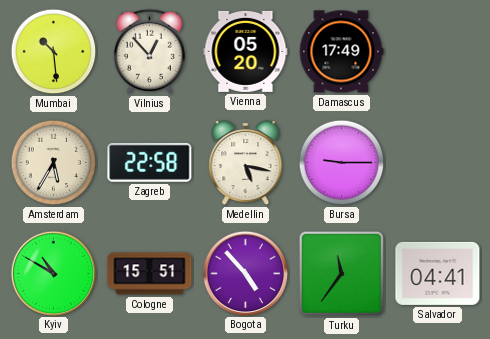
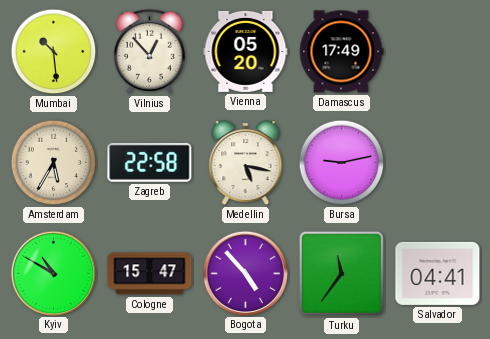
Bursa: 9:15 -> 9:13 (342, 163)
Cologne: 15:51 -> 15:47 (150, 274)
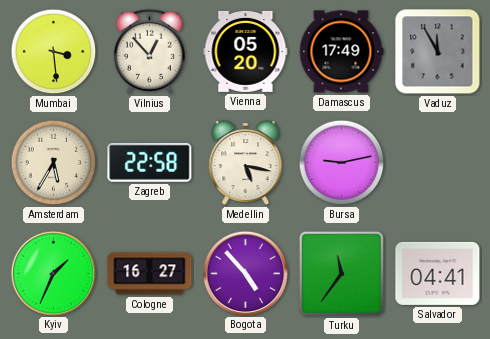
Mumbai: 10:29 -> 3:29 (54, 52)
Vaduz: none -> 11:55 (438, 52)
Kyiv: 10:50 -> 1:34 (53, 273)
Cologne: 15:47 -> 16:27 (150, 274)
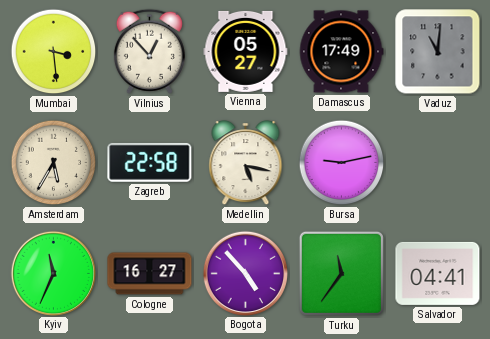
Vienna: 05:20 -> 05:27 (246, 51)
Vaduz: 11:55 -> 11:01 (438, 52)
Kyiv: 1:34 -> 11:34 (53, 273)
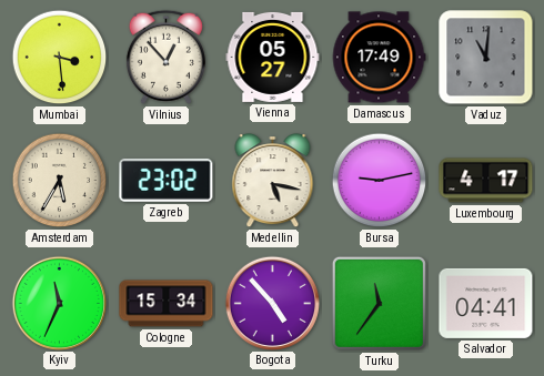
Zagreb: 22:58 -> 23:02 (167, 180)
Luxembourg: none -> 4:17 (486, 181)
Cologne: 16:27 -> 15:34 (167, 304)
